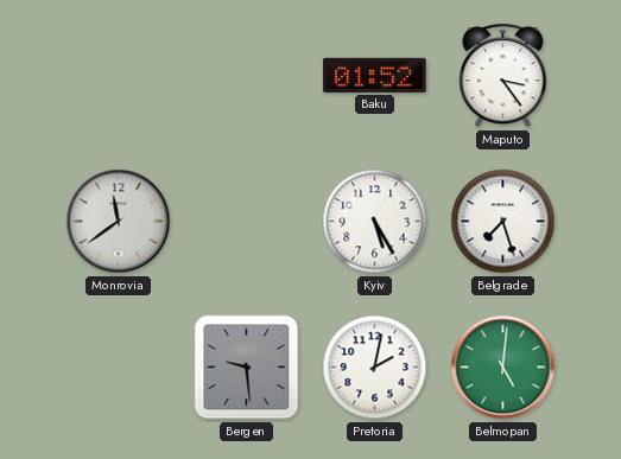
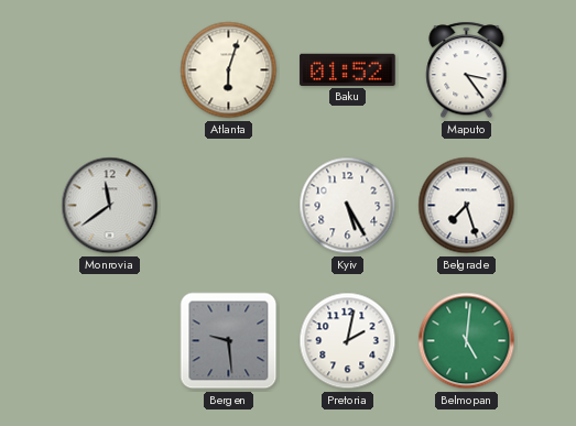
Atlanta: none -> 6:03 (229, 70)
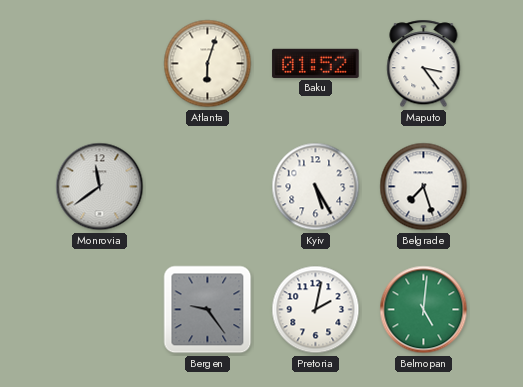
Bergen: 9:29 -> 9:24 (208, 310)
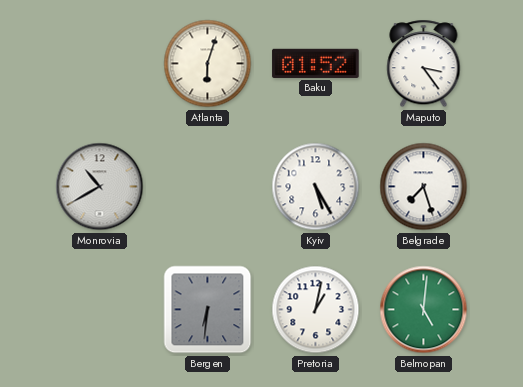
Monrovia: 11:39 -> 10:40 (100, 187)
Bergen: 9:24 -> 6:31 (208, 310)
Pretoria: 2:02 -> 1:02 (316, 310)
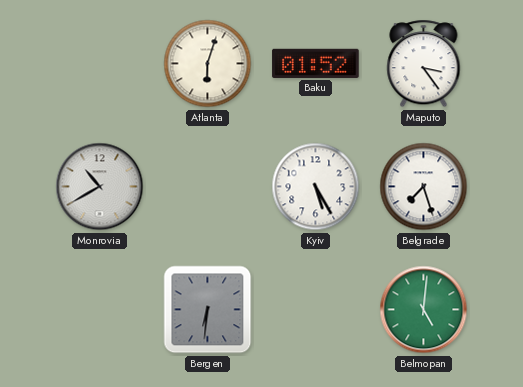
Pretoria: 1:02 -> none (316, 310)
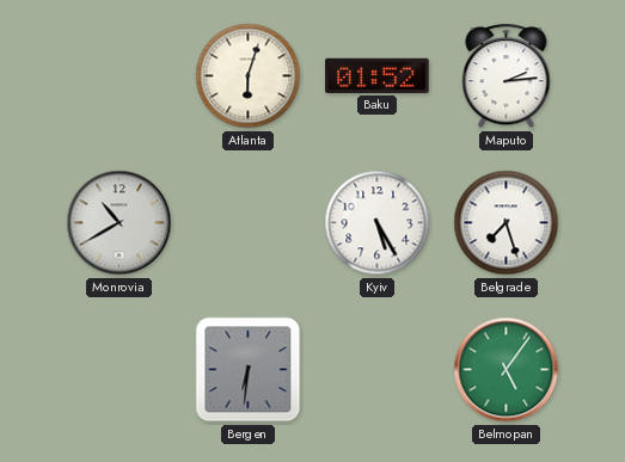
Maputo: 3:24 -> 2:14 (507, 76)
Belmopan: 5:01 -> 5:06 (507, 370)
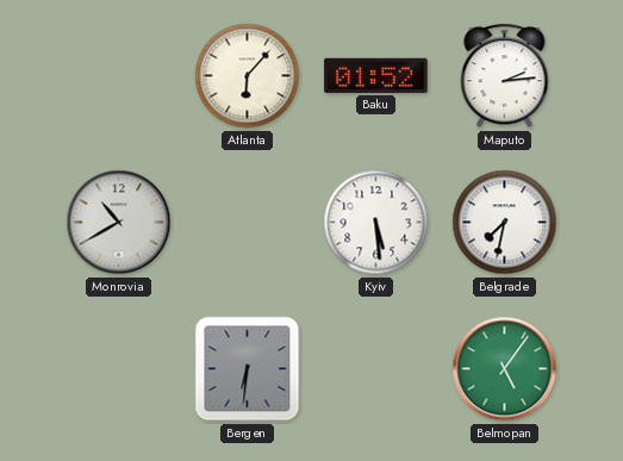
Atlanta: 6:03 -> 6:07 (248, 76)
Kyiv: 5:25 -> 5:29 (376, 223)
Belgrade: 7:27 -> 7:32 (505, 223)
